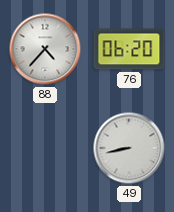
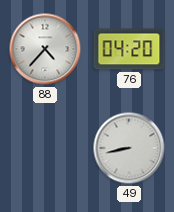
76: 06:20 -> 04:20 (129, 49)
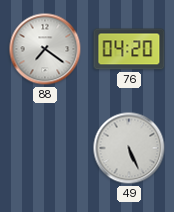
88: 4:37 -> 7:21 (45, 49)
49: 8:43 -> 5:26 (129, 148)
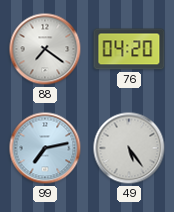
99: none -> 7:13 (45, 148)
49: 5:26 -> 5:24 (129, 148)
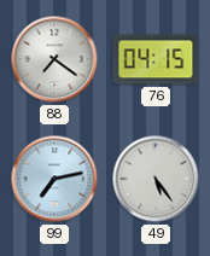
76: 04:20 -> 04:15 (156, 59)
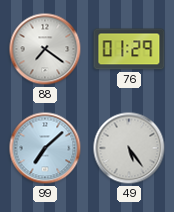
76: 04:15 -> 01:29 (129, 49)
99: 7:13 -> 7:08 (45, 148)
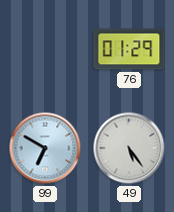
88: 7:21 -> none (45, 49)
99: 7:08 -> 6:50 (45, 148)
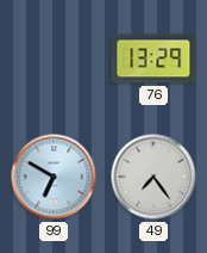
76: 01:29 -> 13:29 (153, 58)
49: 5:24 -> 7:24 (153, 177)
